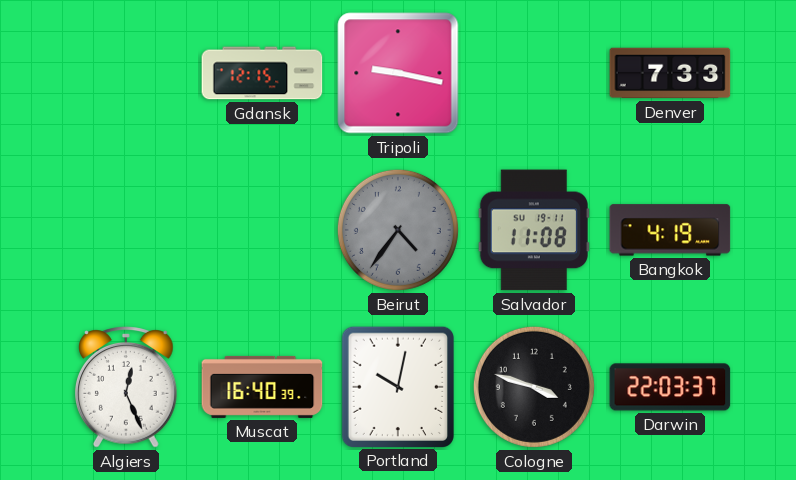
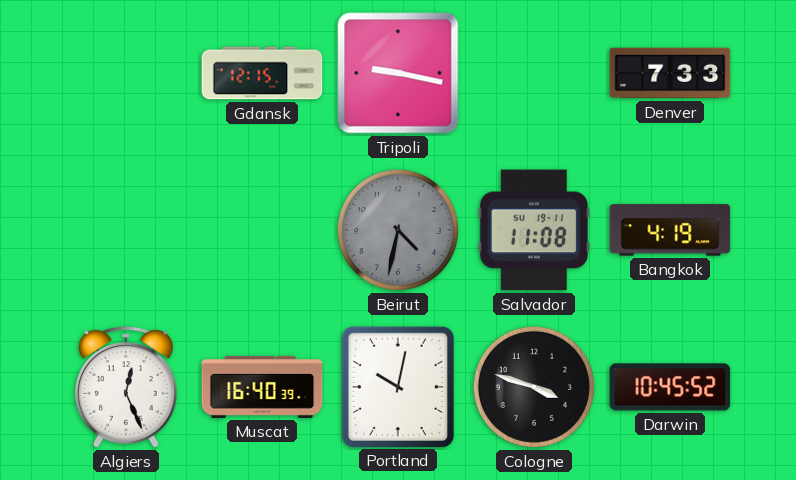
Beirut: 4:36 -> 4:32 (398, 230)
Darwin: 22:03 -> 10:45 (670, 387)
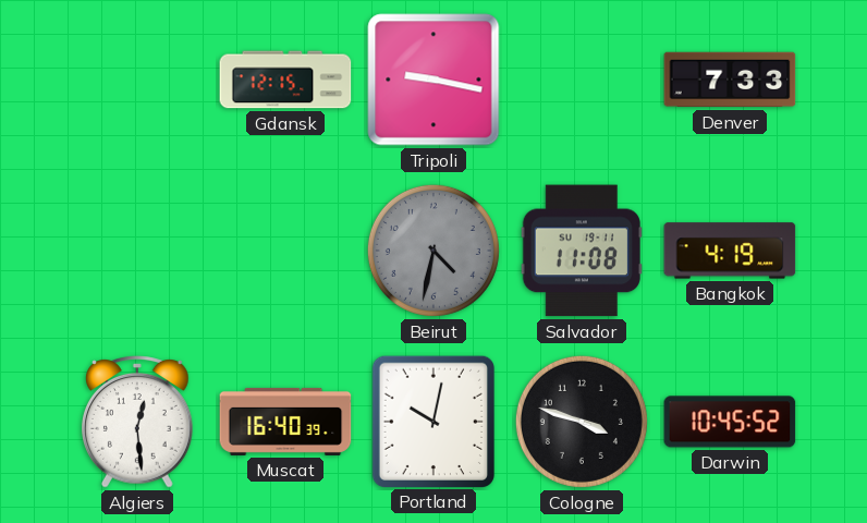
Algiers: 12:26 -> 12:29 (138, 422)
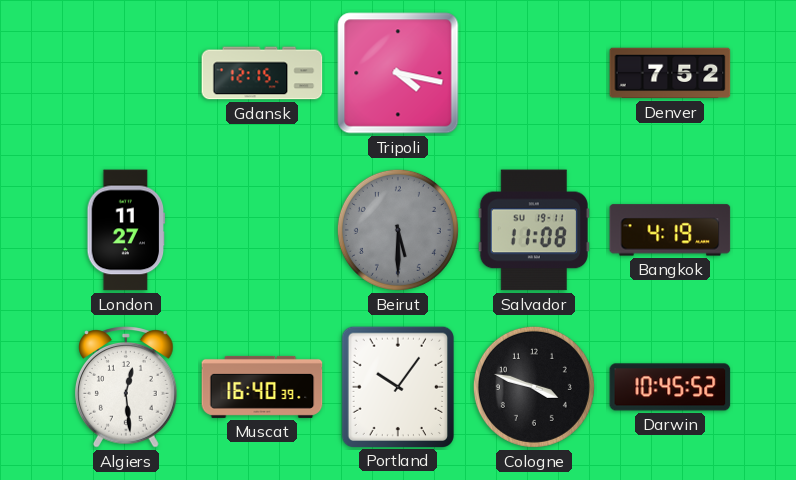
Tripoli: 9:17 -> 4:17 (398, 73)
Denver: 7:33 -> 7:52 (670, 73)
London: none -> 11:27 (126, 230)
Beirut: 4:32 -> 5:30 (398, 230)
Portland: 10:02 -> 10:06 (397, 386)
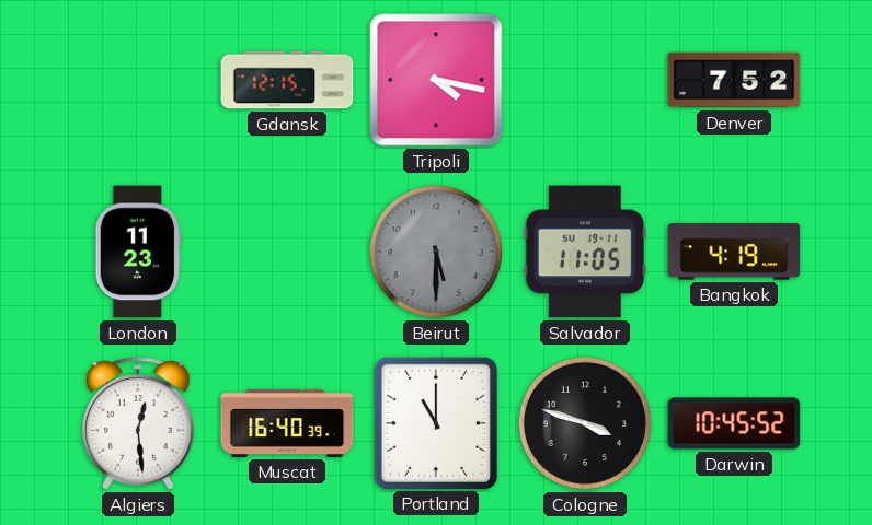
London: 11:27 -> 11:23 (138, 252)
Salvador: 11:08 -> 11:05 (585, 252)
Portland: 10:06 -> 11:00 (435, 422)
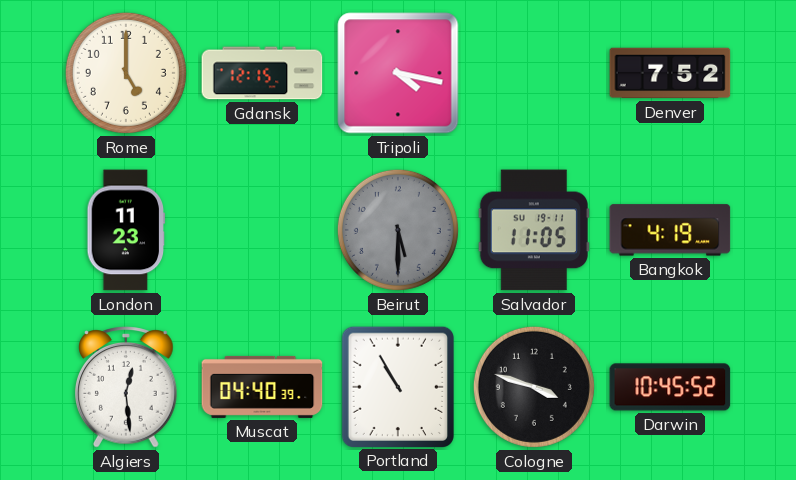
Rome: none -> 5:00 (126, 73)
Muscat: 16:40 -> 04:40 (262, 387)
Portland: 11:00 -> 10:55 (397, 386)
